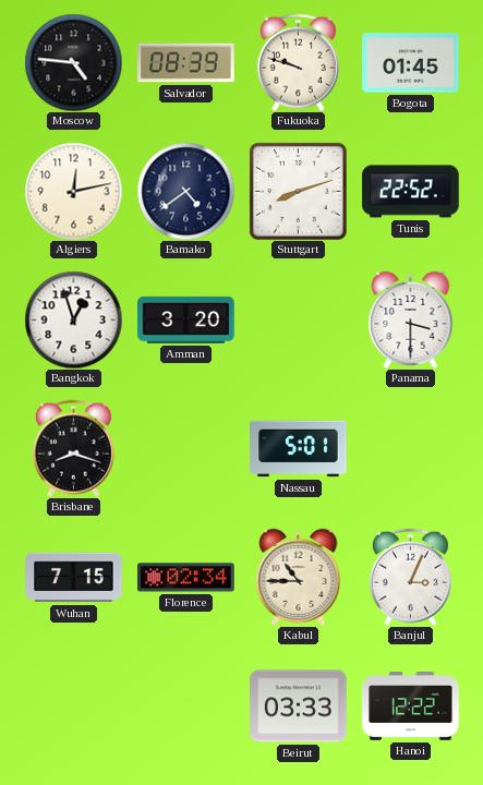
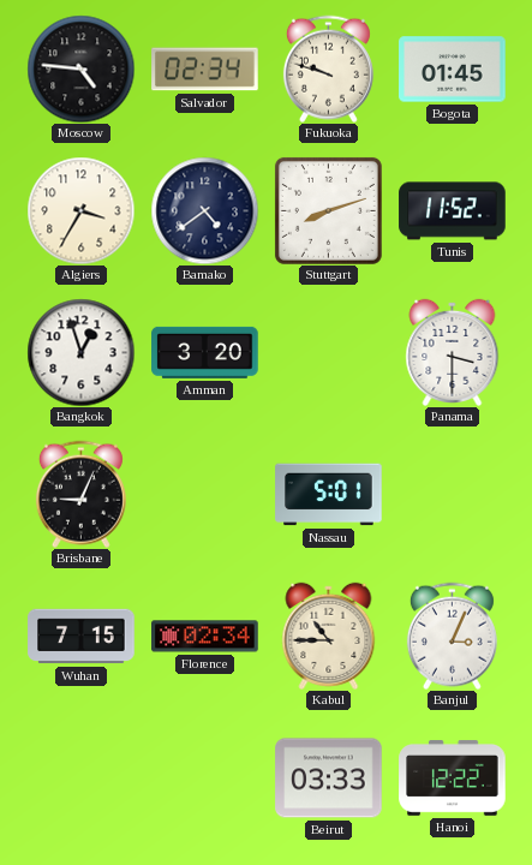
Salvador: 08:39 -> 02:34 (205, 70)
Algiers: 12:13 -> 3:35 (80, 210)
Tunis: 22:52 -> 11:52 (453, 211)
Brisbane: 8:18 -> 9:04 (80, 494)
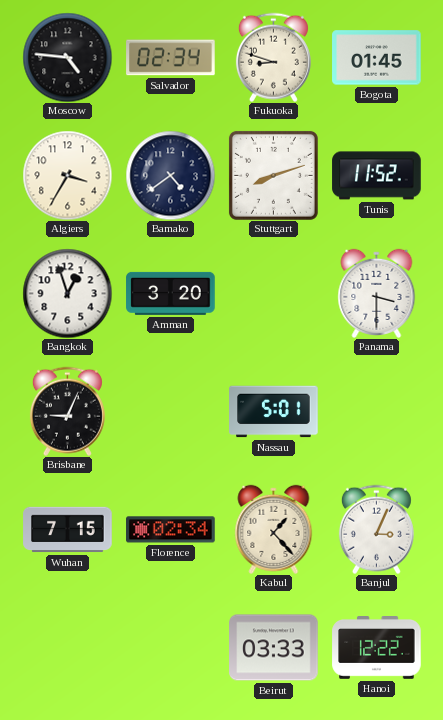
Fukuoka: 9:48 -> 8:48 (273, 57)
Kabul: 10:45 -> 1:23 (274, 529)
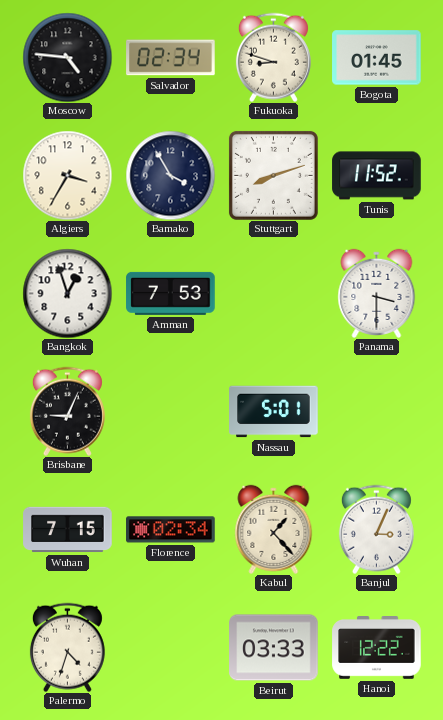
Bamako: 4:39 -> 3:55 (170, 175)
Amman: 3:20 -> 7:53 (171, 293)
Palermo: none -> 4:33 (67, 647)
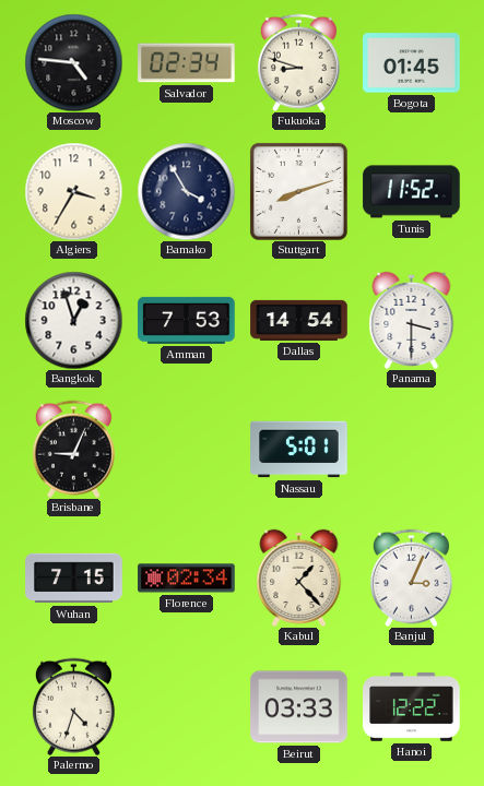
Dallas: none -> 14:54 (299, 320)
